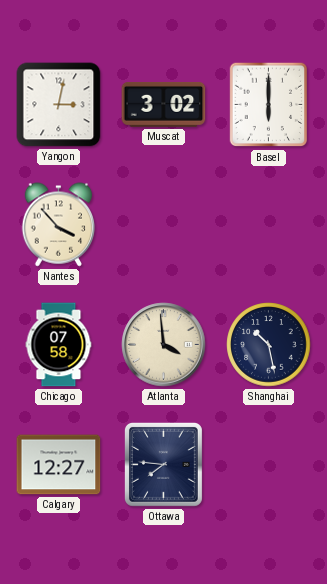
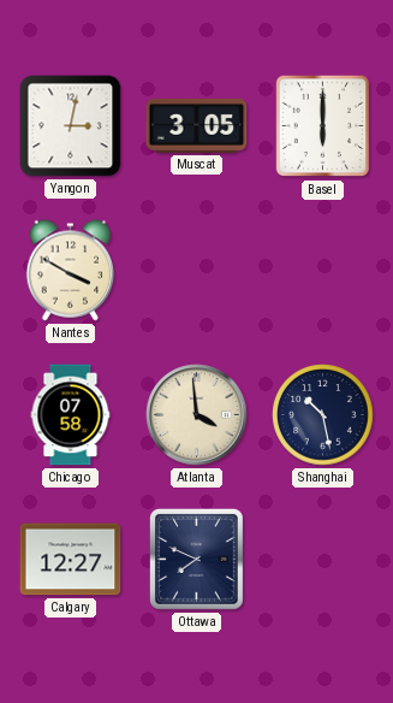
Muscat: 3:02 -> 3:05 (197, 125)
Nantes: 3:53 -> 3:50 (71, 271)
Ottawa: 7:46 -> 7:49 (196, 559)
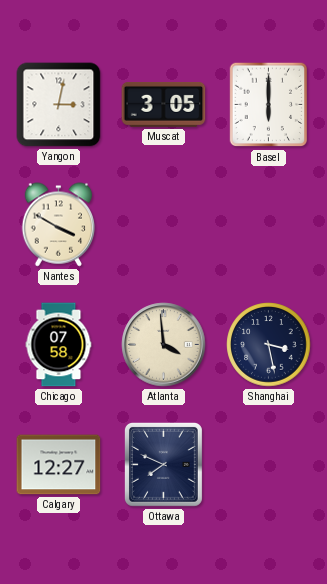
Shanghai: 10:28 -> 3:28 (269, 345)
